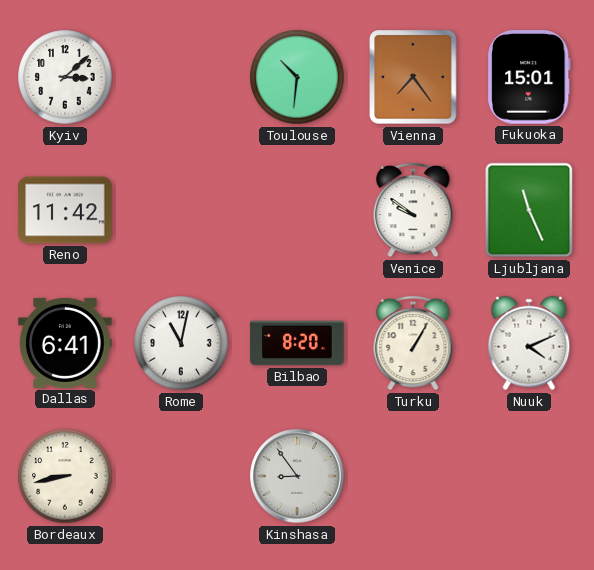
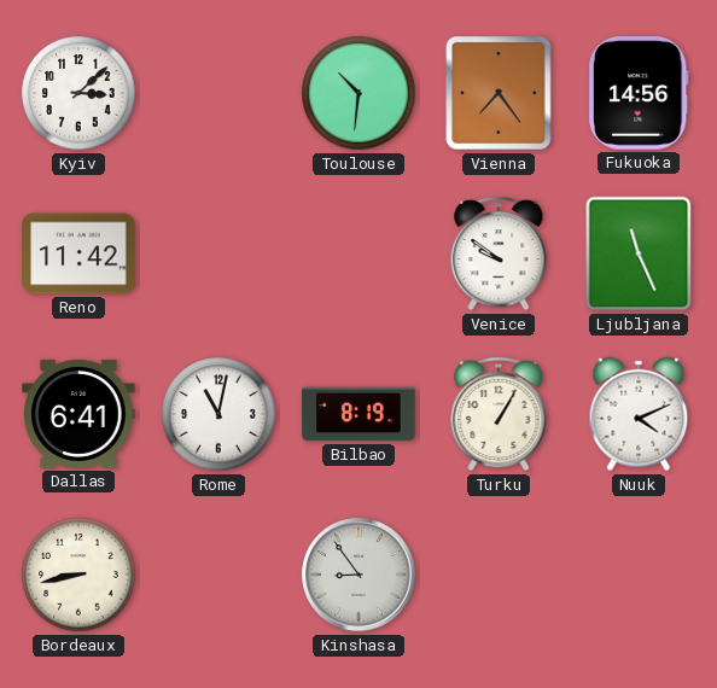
Fukuoka: 15:01 -> 14:56 (640, 93)
Bilbao: 8:20 -> 8:19 (358, 414)
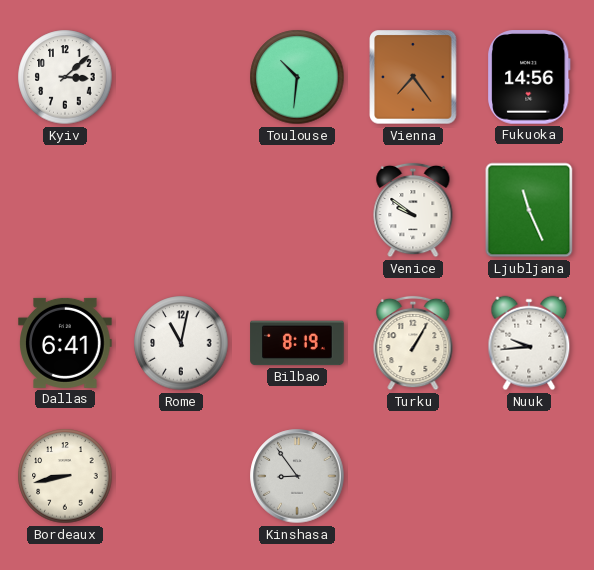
Reno: 11:42 -> none (78, 253)
Nuuk: 4:11 -> 9:44 (529, 343)
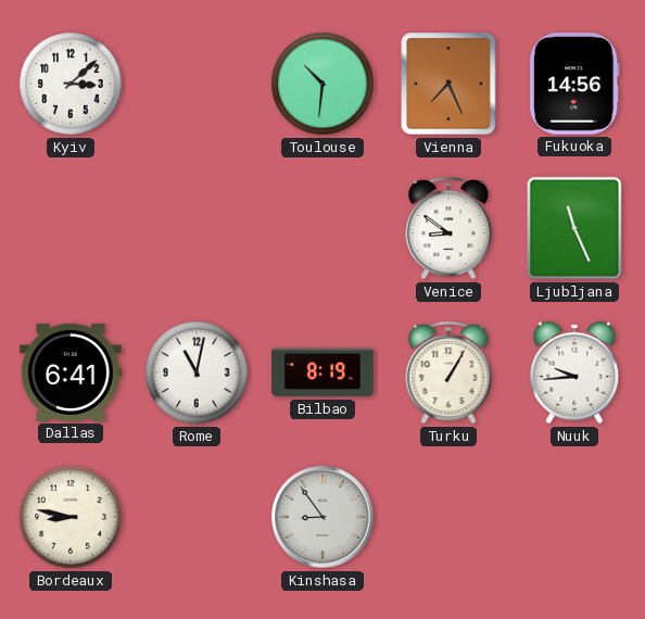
Vienna: 7:24 -> 7:26 (448, 84)
Venice: 9:51 -> 8:51 (448, 228)
Bordeaux: 8:43 -> 8:47 (71, 517)
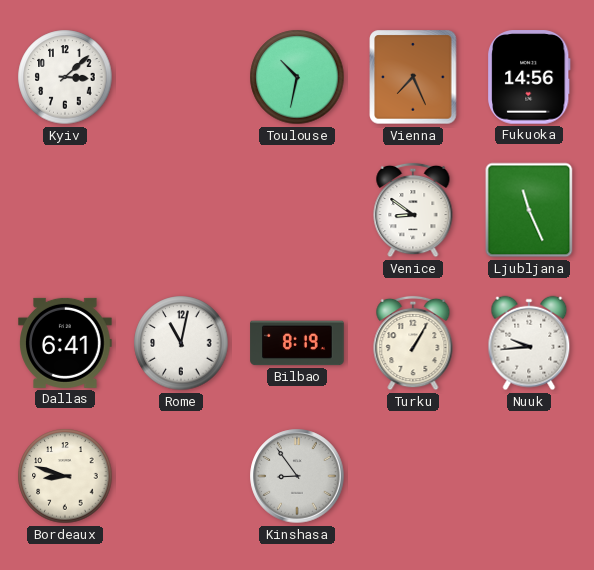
Toulouse: 10:31 -> 10:32 (297, 77)
Bordeaux: 8:47 -> 8:48 (65, 476)
